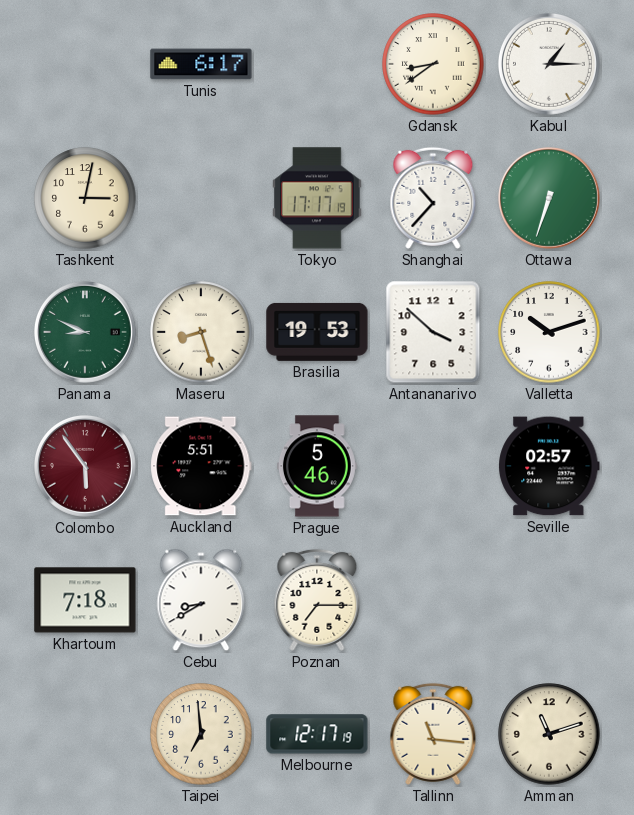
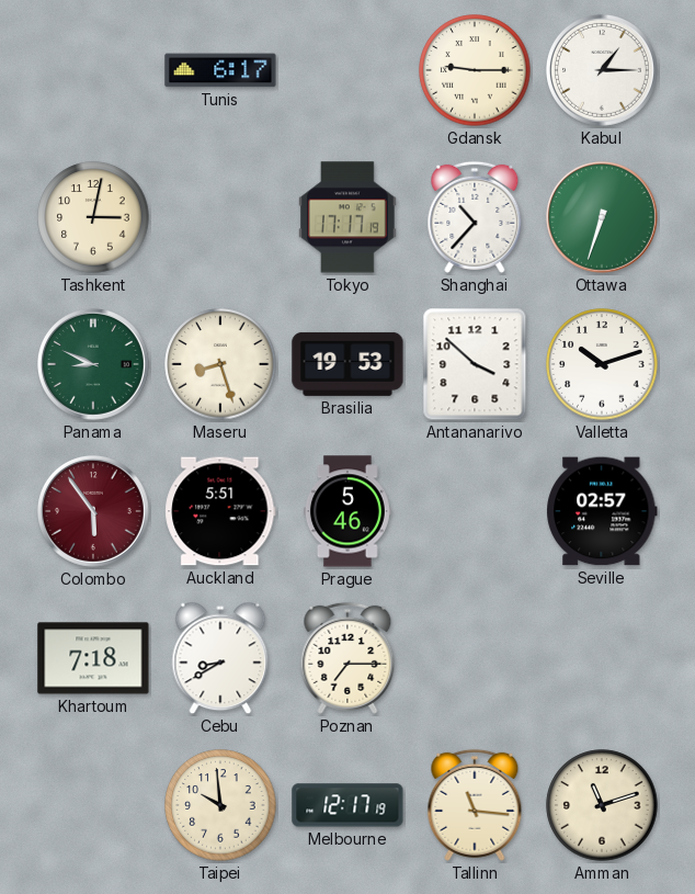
Gdansk: 8:39 -> 9:15 (475, 70)
Taipei: 6:59 -> 9:59 (220, 805)
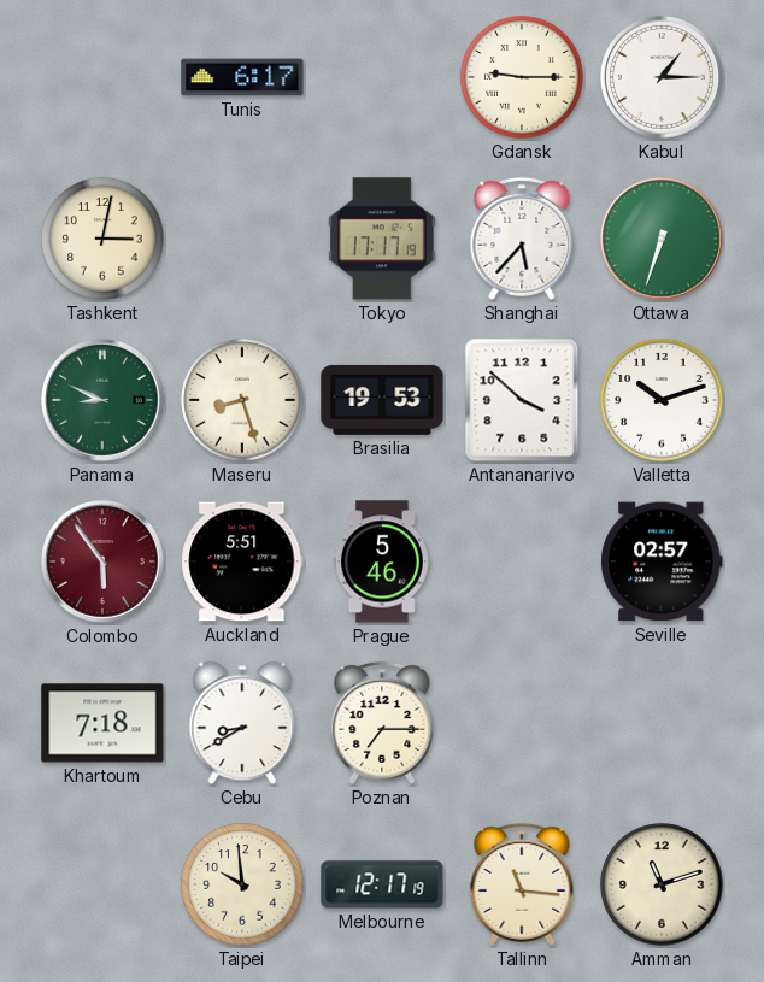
Shanghai: 10:37 -> 5:37 (522, 239)
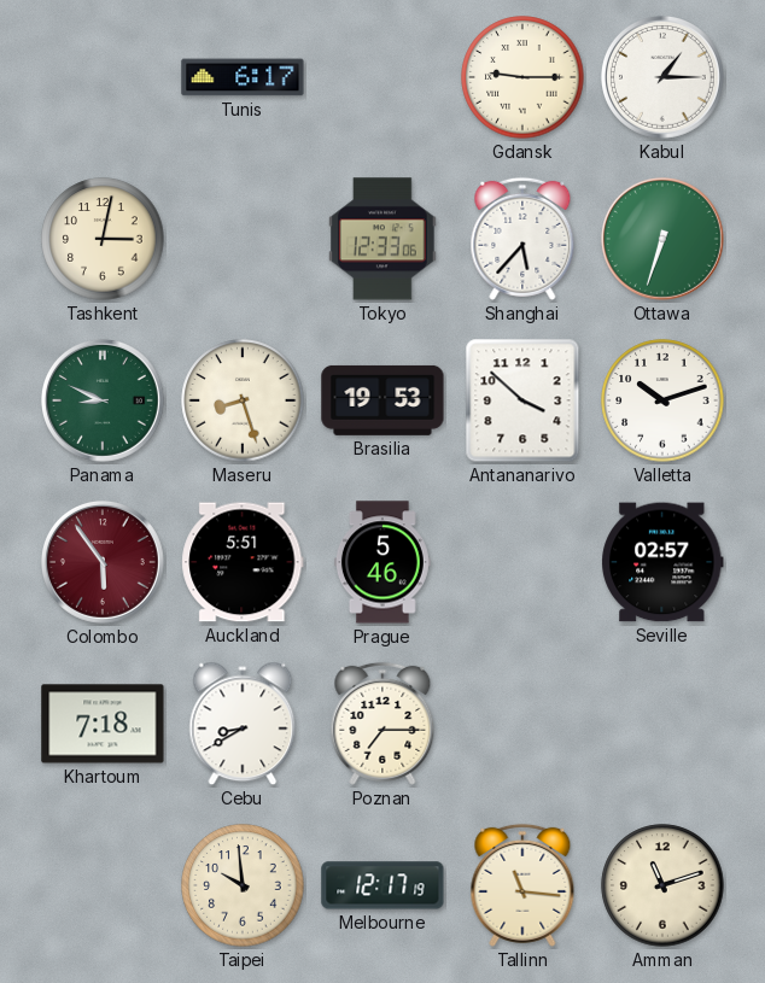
Tokyo: 17:17 -> 12:33 (384, 239)
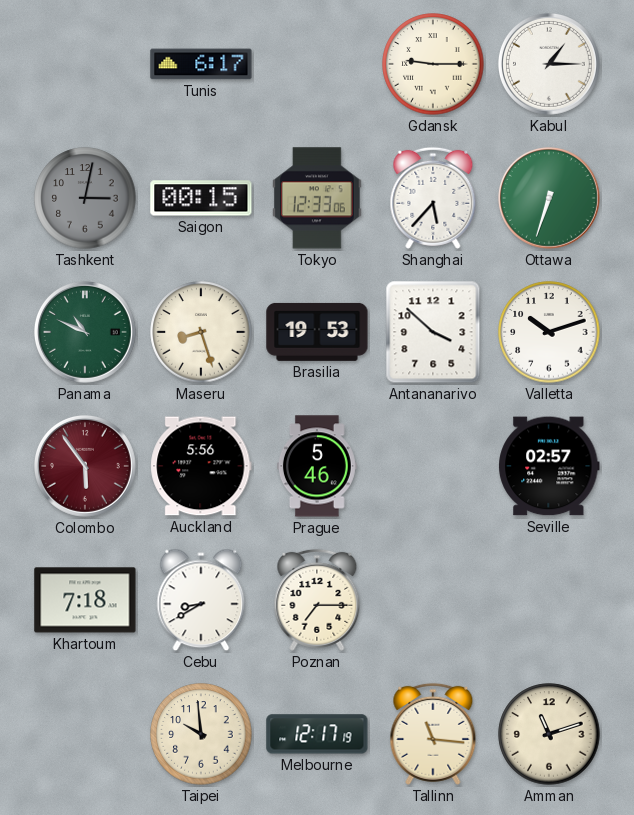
Tashkent dial: cream -> grey (85, 198)
Saigon: none -> 00:15 (201, 198)
Panama: 8:49 -> 10:49 (85, 332)
Auckland: 5:51 -> 5:56 (201, 466)
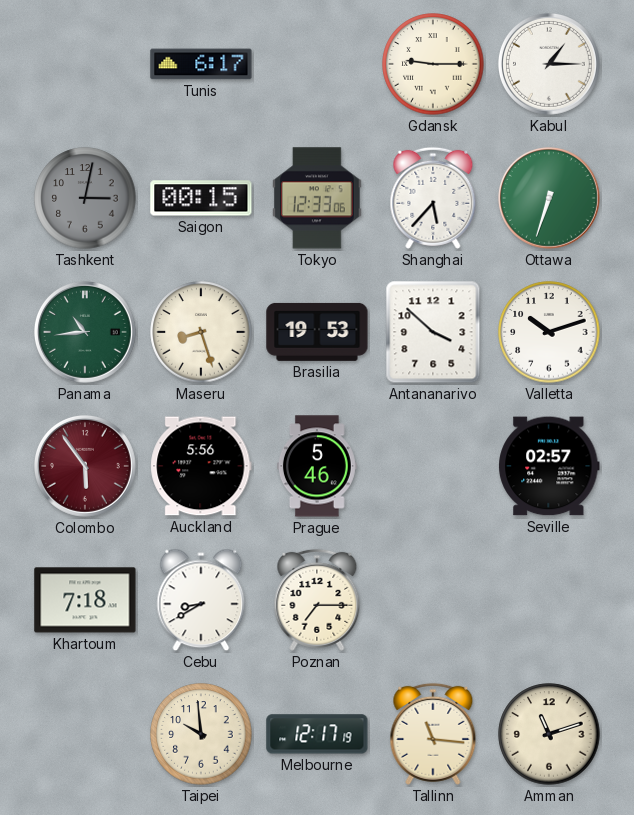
Panama: 10:49 -> 10:44 (85, 332)
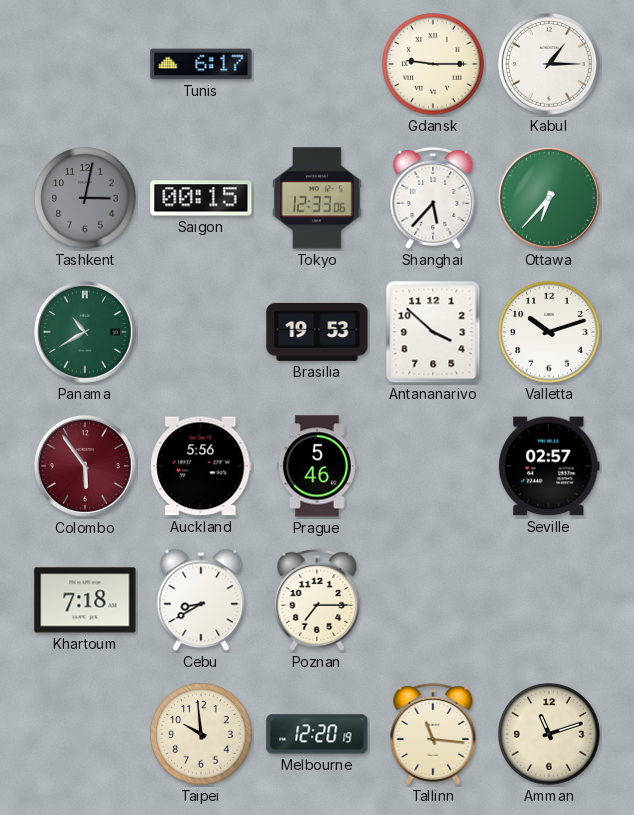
Ottawa: 6:33 -> 6:37 (549, 198)
Panama: 10:44 -> 10:40 (85, 332)
Maseru: 8:27 -> none (201, 332)
Melbourne: 12:17 -> 12:20 (317, 734)
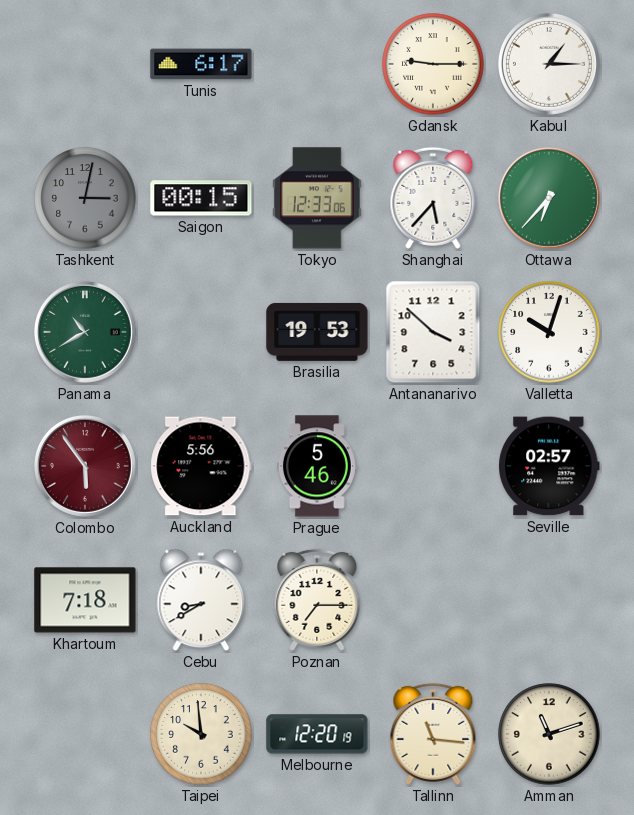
Valletta: 10:12 -> 10:03 (549, 332)
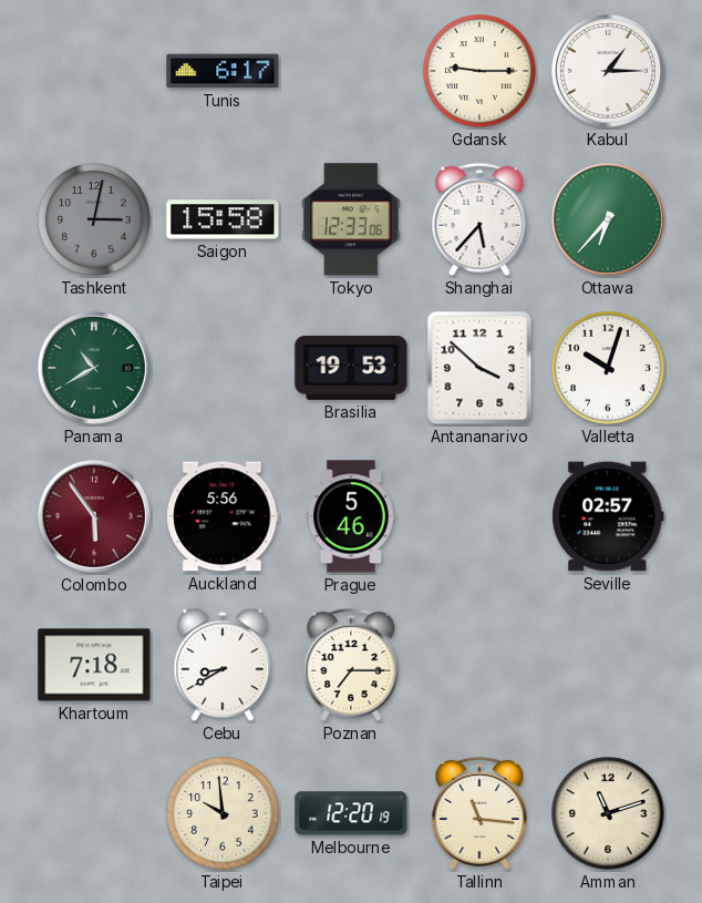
Saigon: 00:15 -> 15:58 (223, 219)
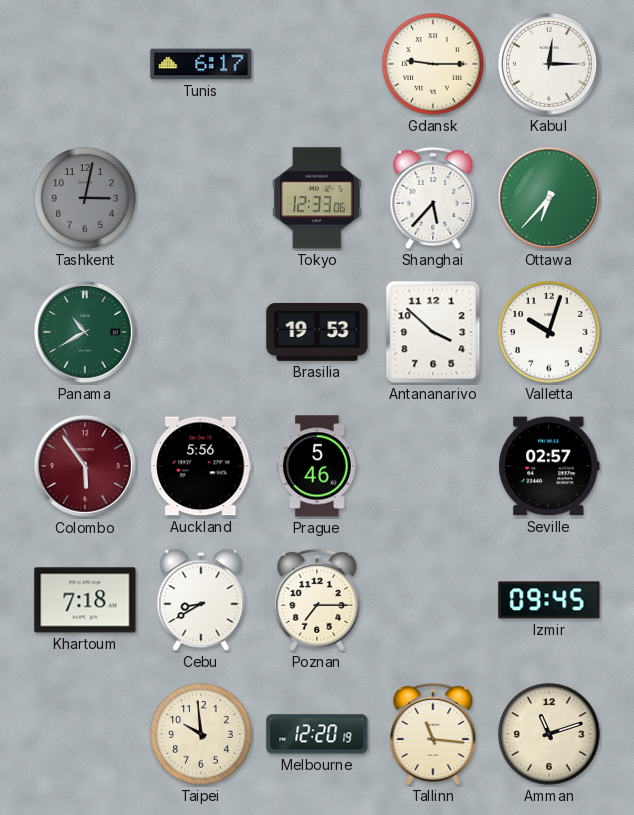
Kabul: 1:15 -> 12:15 (549, 64)
Saigon: 15:58 -> none (223, 219)
Izmir: none -> 09:45 (549, 600)
